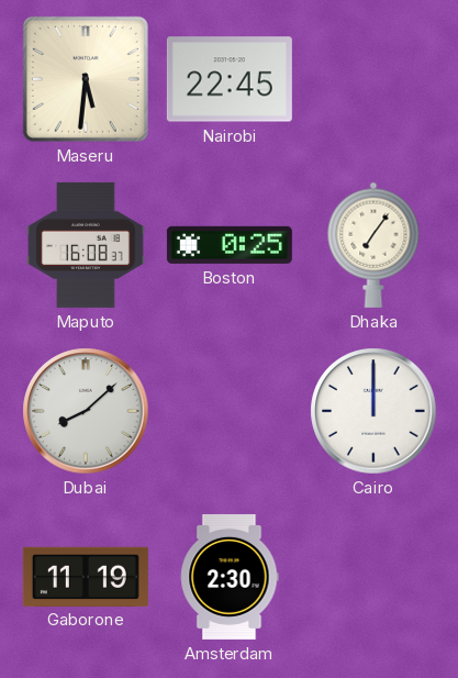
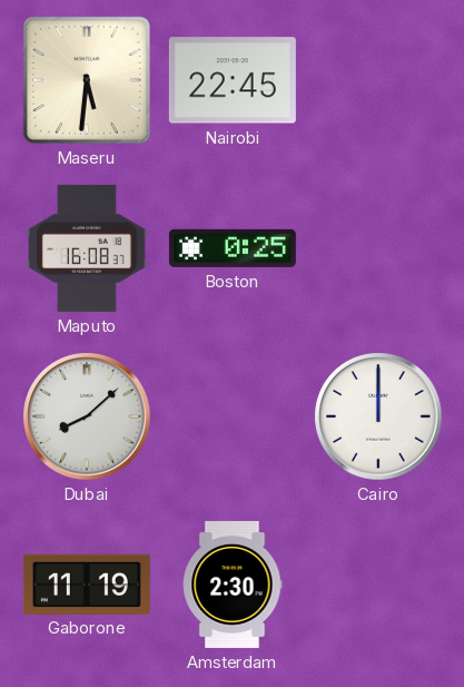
Dhaka: 7:06 -> none (373, 245)
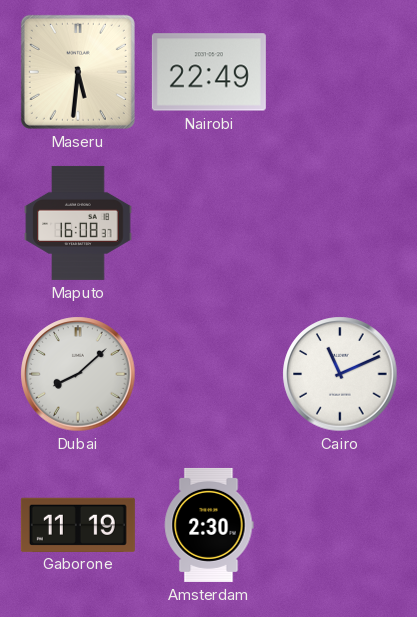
Nairobi: 22:45 -> 22:49 (209, 72)
Boston: 0:25 -> none (233, 248)
Cairo: 12:00 -> 11:11 (340, 374)
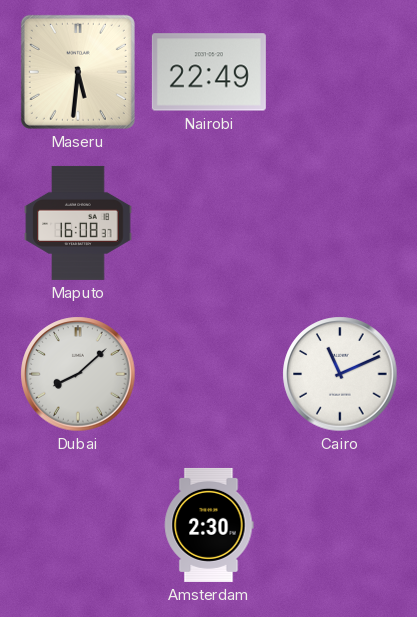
Gaborone: 11:19 -> none (78, 524)
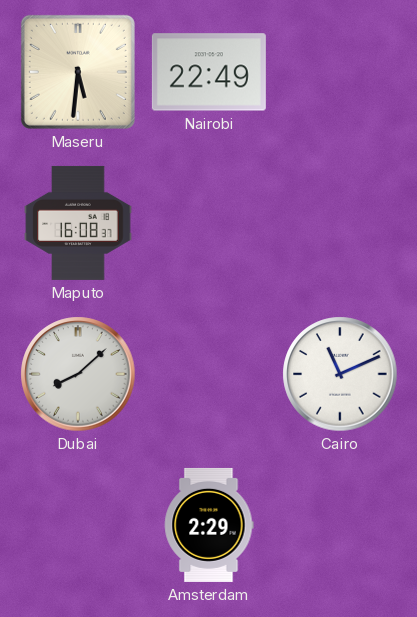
Amsterdam: 2:30 -> 2:29 (209, 525)
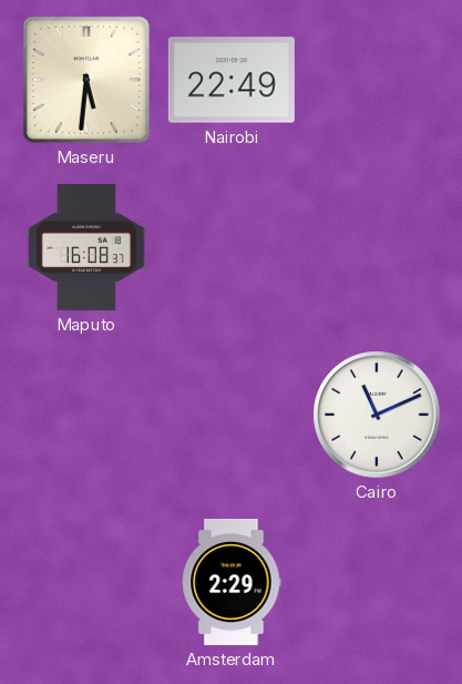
Dubai: 8:08 -> none (78, 374)
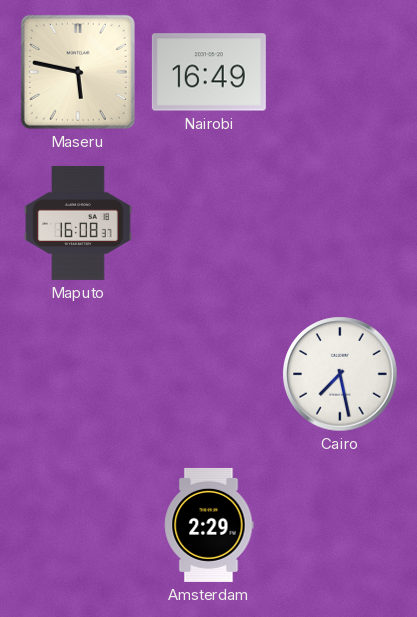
Maseru: 5:31 -> 5:47 (78, 72)
Nairobi: 22:49 -> 16:49 (209, 72)
Cairo: 11:11 -> 7:28 (340, 374)
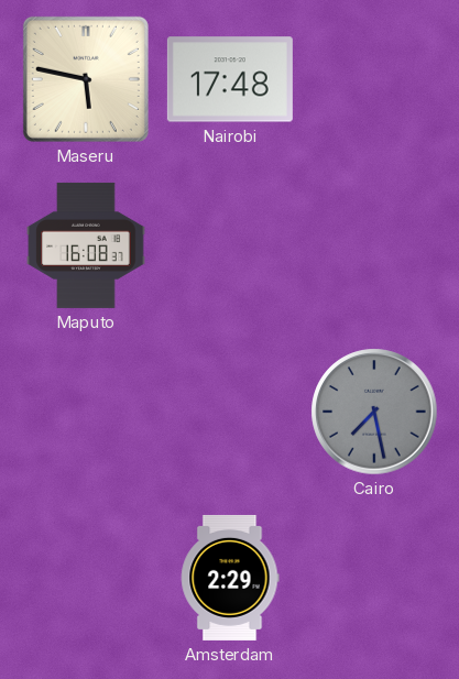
Nairobi: 16:49 -> 17:48 (230, 79)
Cairo dial: white -> grey (374, 412)
